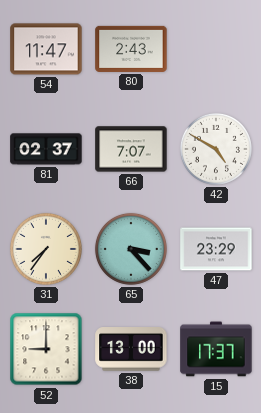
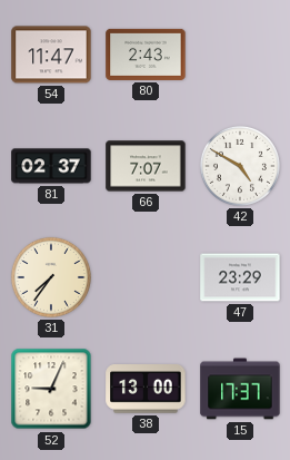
65: 3:23 -> none (131, 249)
52: 9:00 -> 9:04 (51, 389)
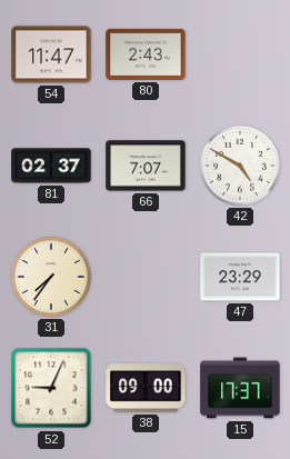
38: 13:00 -> 09:00 (146, 389)
